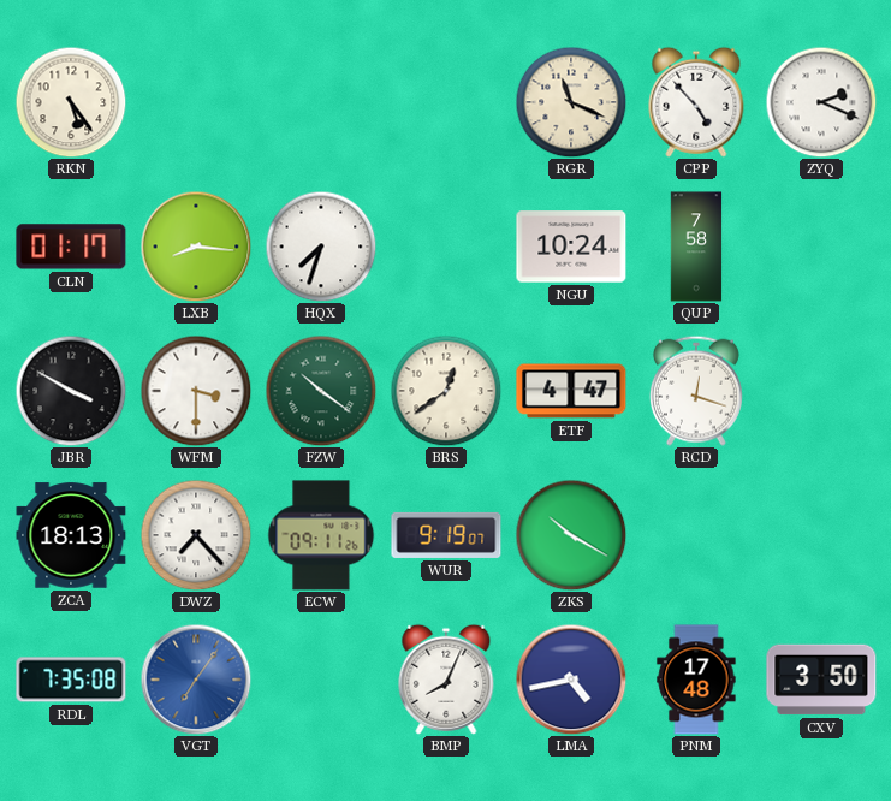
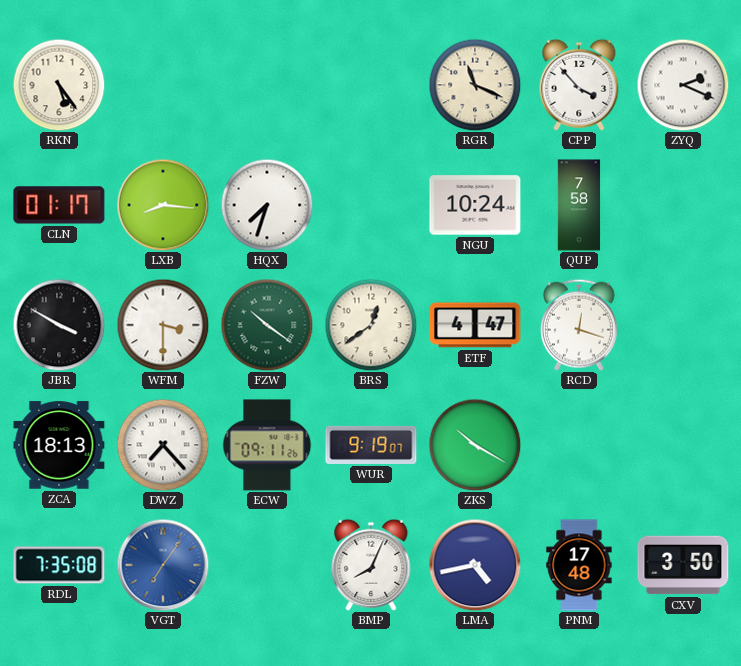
CPP: 4:53 -> 3:53 (579, 85)
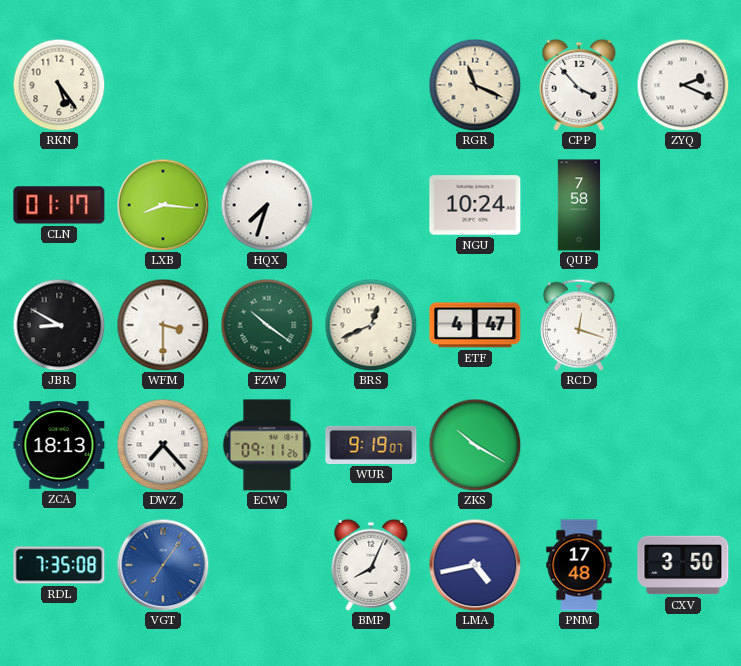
JBR: 3:50 -> 8:50 (59, 325)
BRS: 12:39 -> 12:41 (371, 325)
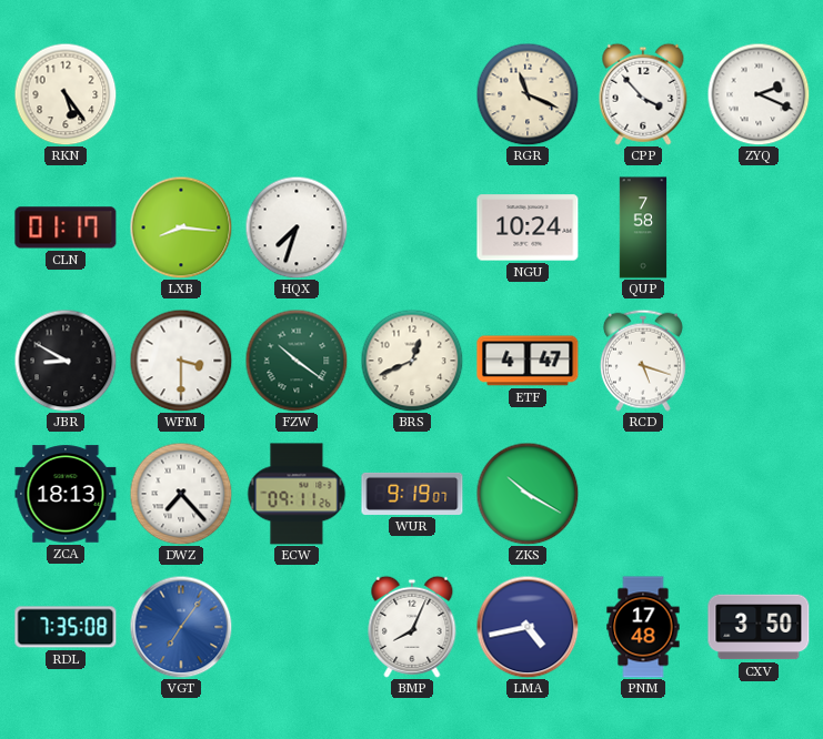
RCD: 12:18 -> 5:18 (643, 361)
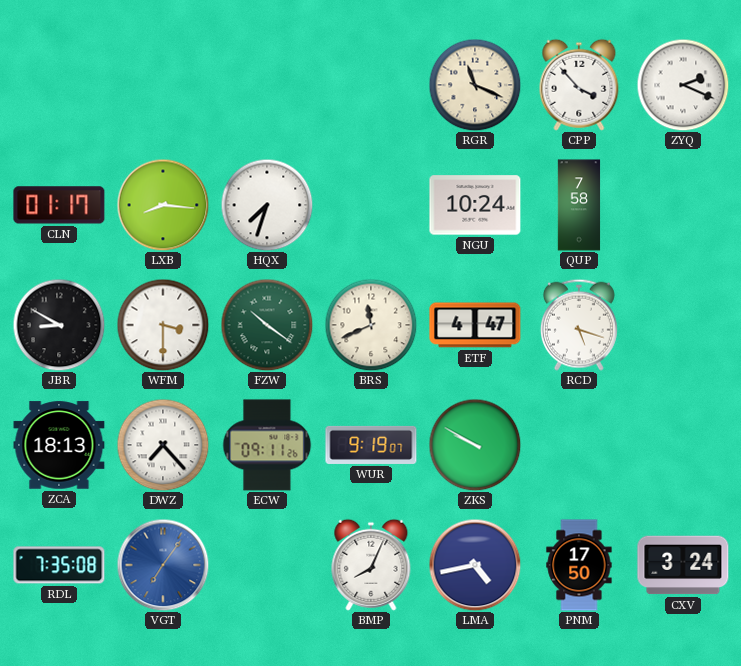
RKN: 5:24 -> none (66, 94)
BRS: 12:41 -> 11:41 (371, 325)
ZKS: 10:20 -> 9:50 (475, 445)
PNM: 17:48 -> 17:50 (579, 565)
CXV: 3:50 -> 3:24 (683, 565)
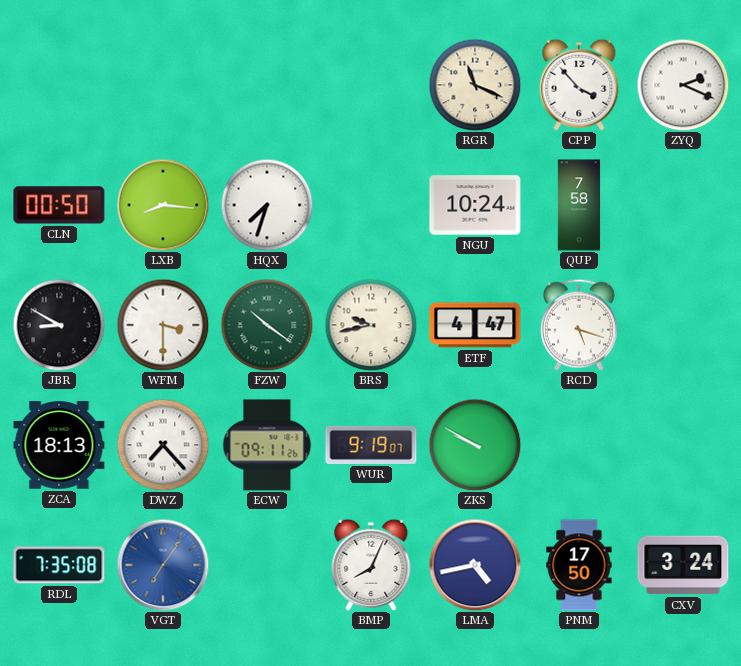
CLN: 01:17 -> 00:50 (59, 205)
BRS: 11:41 -> 9:43 (371, 325)
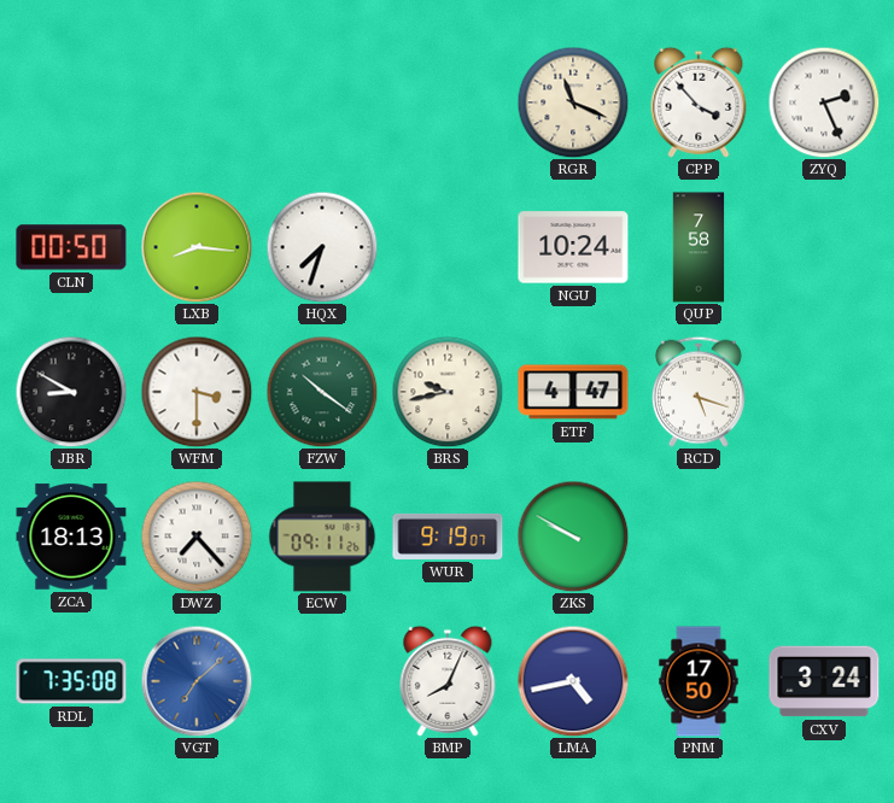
ZYQ: 2:19 -> 2:26 (824, 102)
VGT: 7:06 -> 7:08 (197, 681)
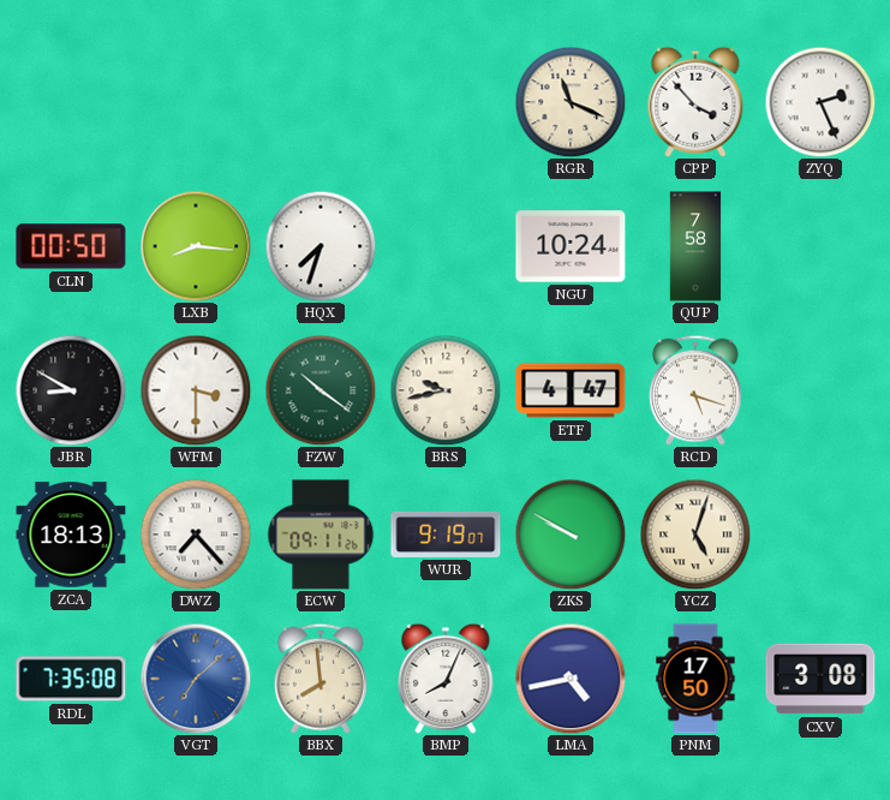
YCZ: none -> 5:03 (695, 535)
BBX: none -> 7:59 (321, 679)
CXV: 3:24 -> 3:08 (820, 679)
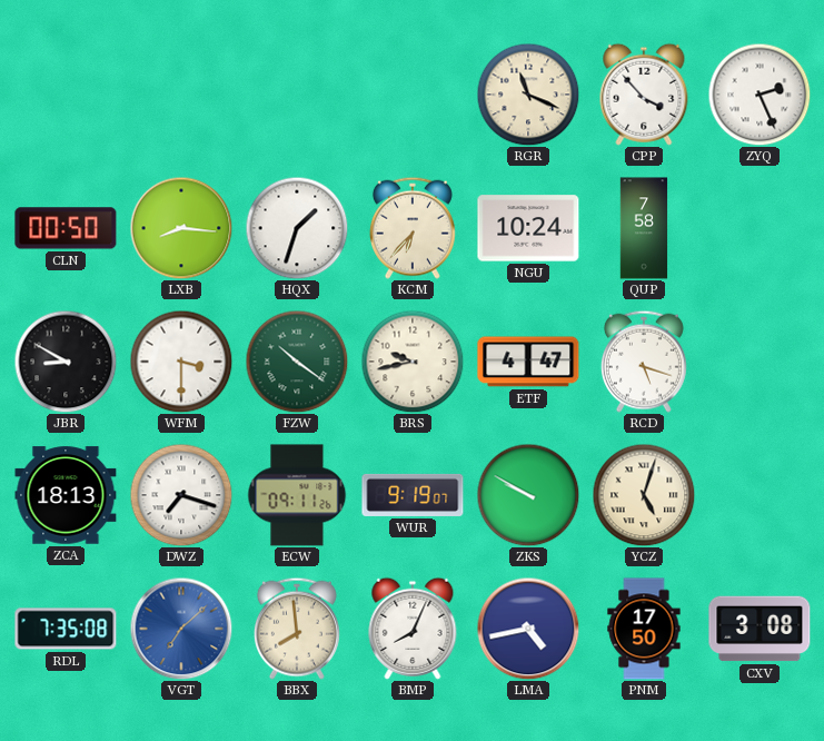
HQX: 7:33 -> 1:33 (297, 228)
KCM: none -> 6:37 (413, 228)
DWZ: 7:23 -> 7:18 (181, 495)
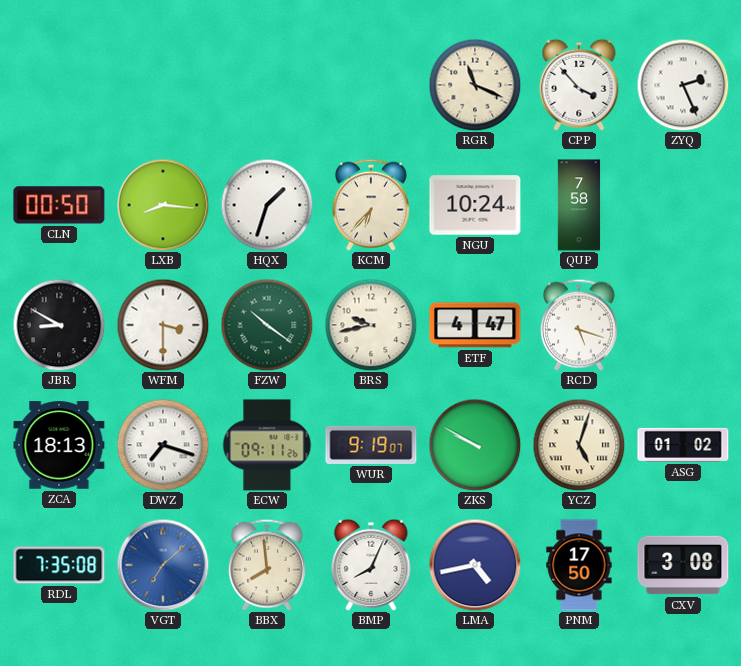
ASG: none -> 01:02 (683, 445)
